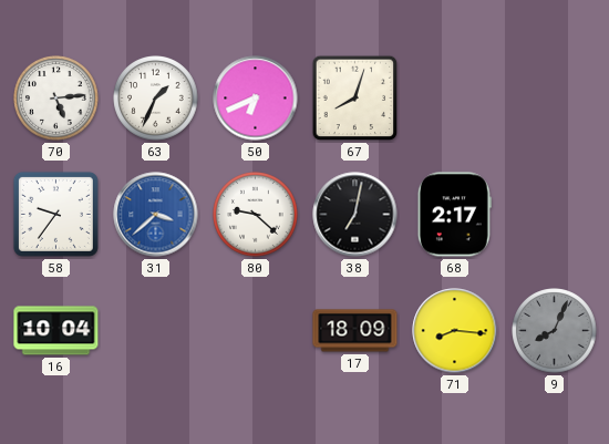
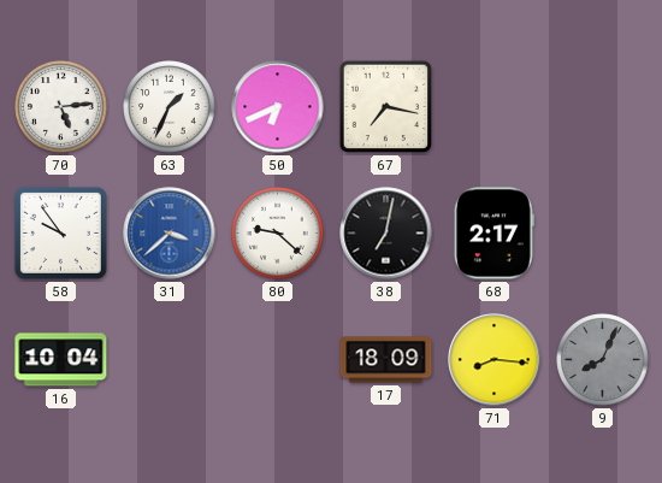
67: 8:03 -> 7:17 (386, 107)
58: 9:36 -> 9:54 (60, 232)
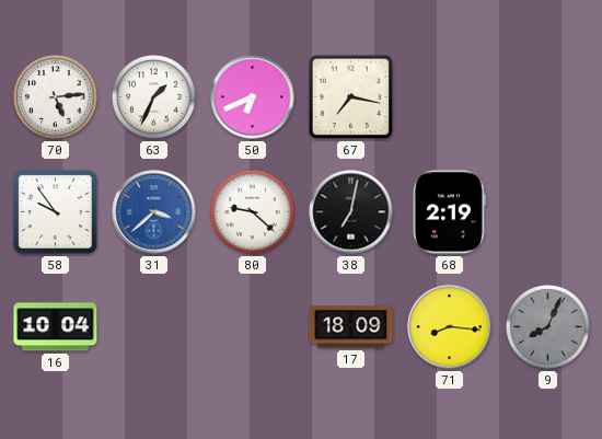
68: 2:17 -> 2:19 (449, 212)
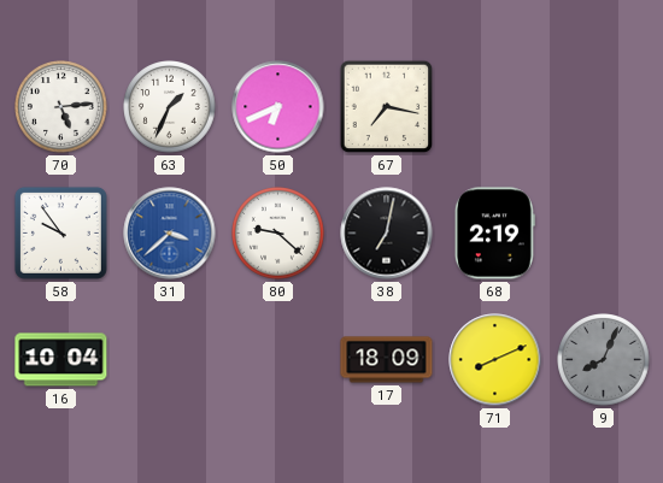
71: 8:16 -> 8:11 (495, 360)
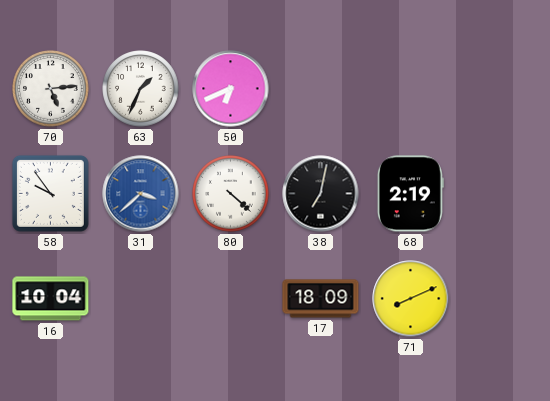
67: 7:17 -> none (387, 107)
80: 9:22 -> 4:22 (231, 194)
9: 8:04 -> none (604, 360)
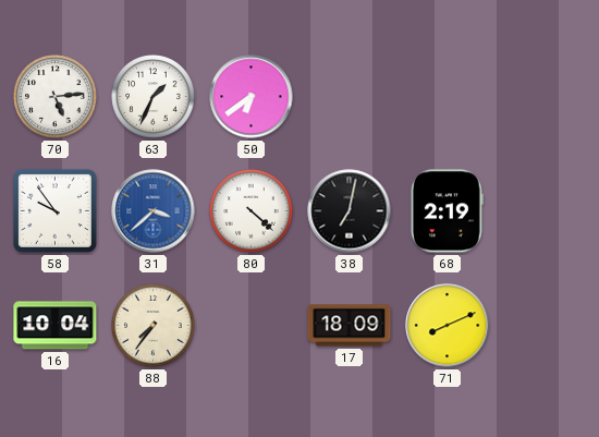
50: 6:41 -> 6:39 (252, 97)
88: none -> 7:36 (154, 326)
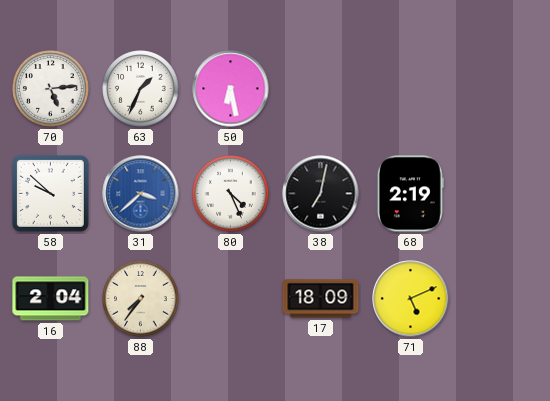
50: 6:39 -> 6:28 (231, 89)
58: 9:54 -> 9:52 (50, 193)
80: 4:22 -> 4:26 (231, 194)
16: 10:04 -> 2:04 (51, 299)
71: 8:11 -> 5:11 (411, 299)
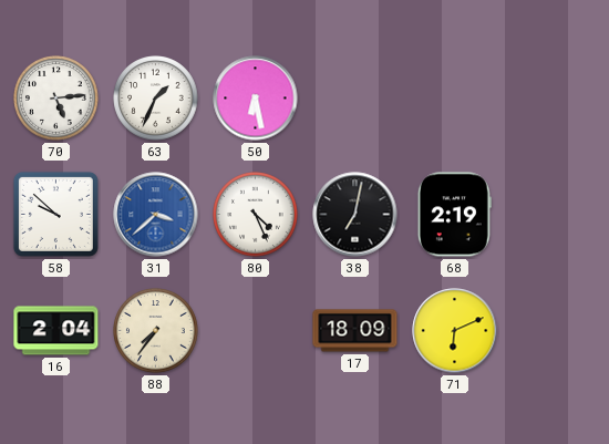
71: 5:11 -> 6:11 (455, 331)
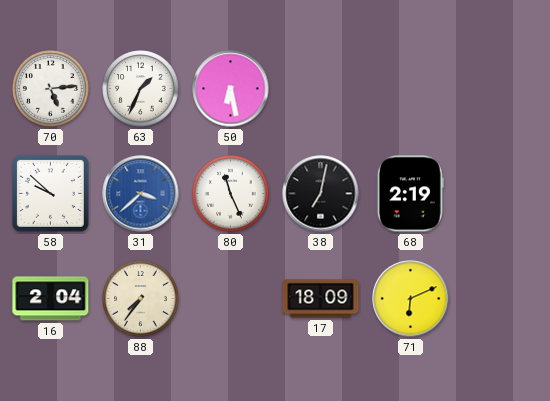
80: 4:26 -> 11:26 (231, 194)
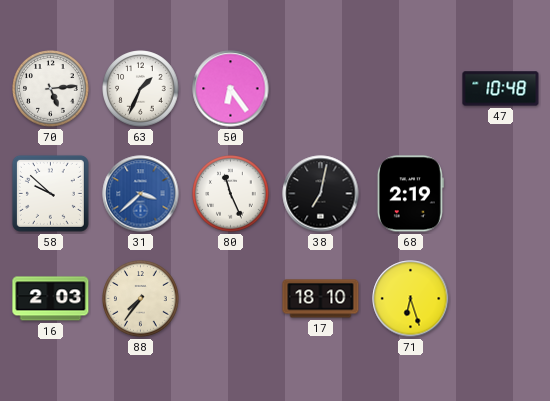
50: 6:28 -> 6:24 (231, 89)
47: none -> 10:48 (501, 89)
16: 2:04 -> 2:03 (51, 299)
17: 18:09 -> 18:10 (321, 299)
71: 6:11 -> 6:27 (411, 299)
